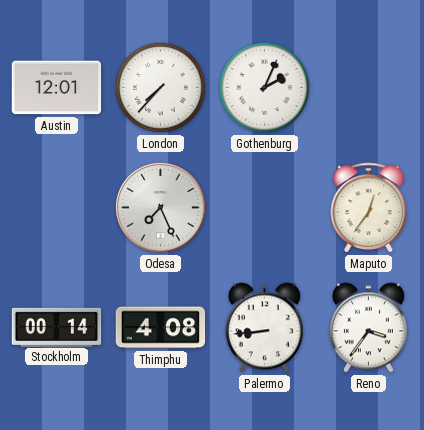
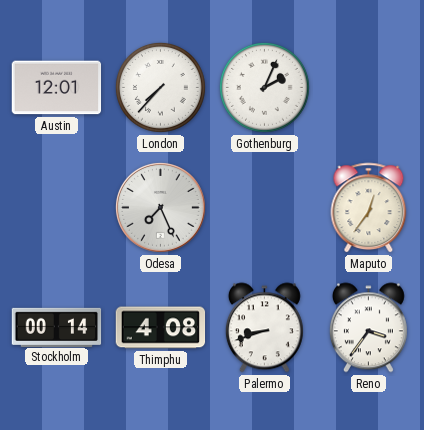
Palermo: 8:44 -> 8:42 (264, 328)
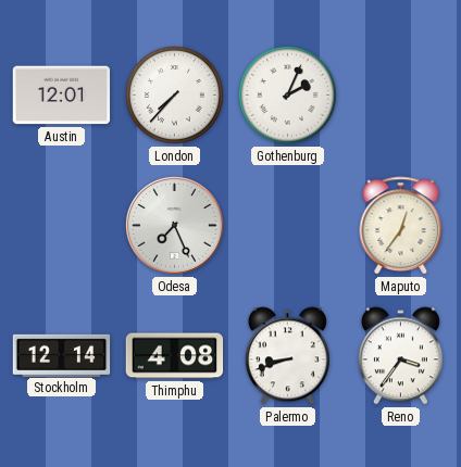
Stockholm: 00:14 -> 12:14 (62, 355)
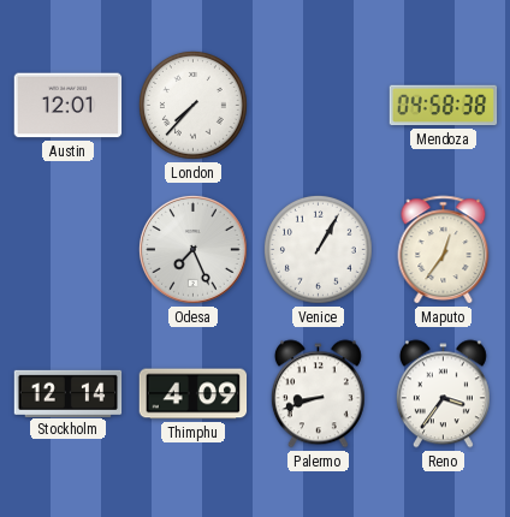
Gothenburg: 2:04 -> none (288, 96)
Mendoza: none -> 04:58 (444, 106)
Venice: none -> 1:05 (319, 250)
Thimphu: 4:08 -> 4:09 (194, 394)
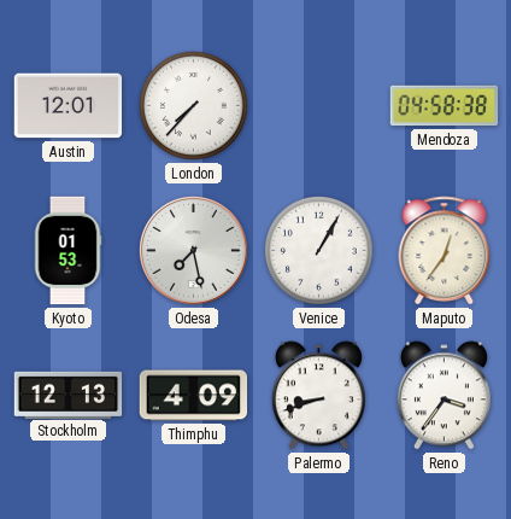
Kyoto: none -> 01:53 (67, 251)
Odesa: 7:26 -> 7:28 (193, 250)
Stockholm: 12:14 -> 12:13 (69, 395)
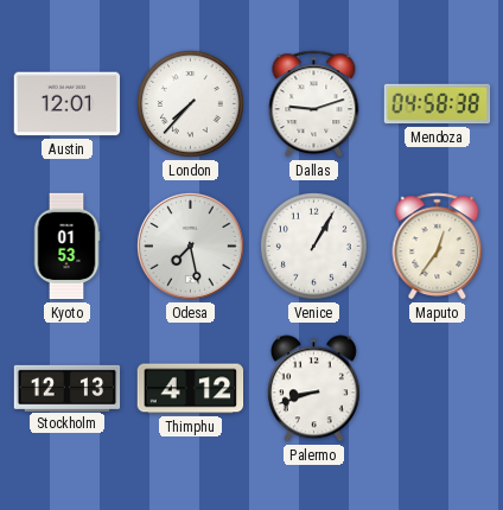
Dallas: none -> 9:12 (314, 104)
Thimphu: 4:09 -> 4:12 (191, 389)
Reno: 3:36 -> none (444, 396)
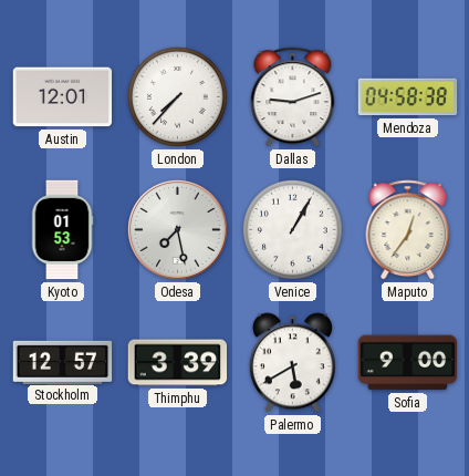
Stockholm: 12:13 -> 12:57 (63, 362)
Thimphu: 4:12 -> 3:39 (178, 363)
Palermo: 8:42 -> 5:40 (292, 363)
Sofia: none -> 9:00 (408, 363)
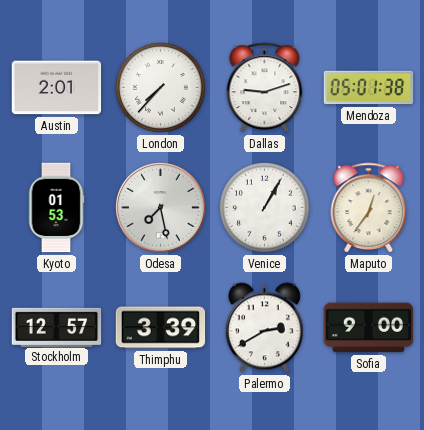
Austin: 12:01 -> 2:01 (57, 88)
Mendoza: 04:58 -> 05:01 (369, 88)
Palermo: 5:40 -> 2:40 (264, 328)
